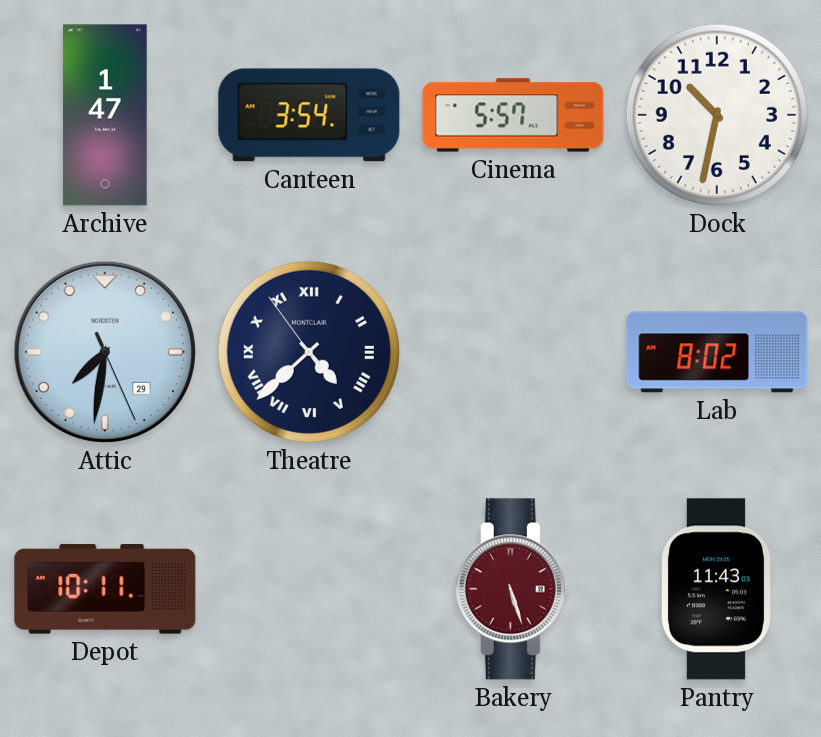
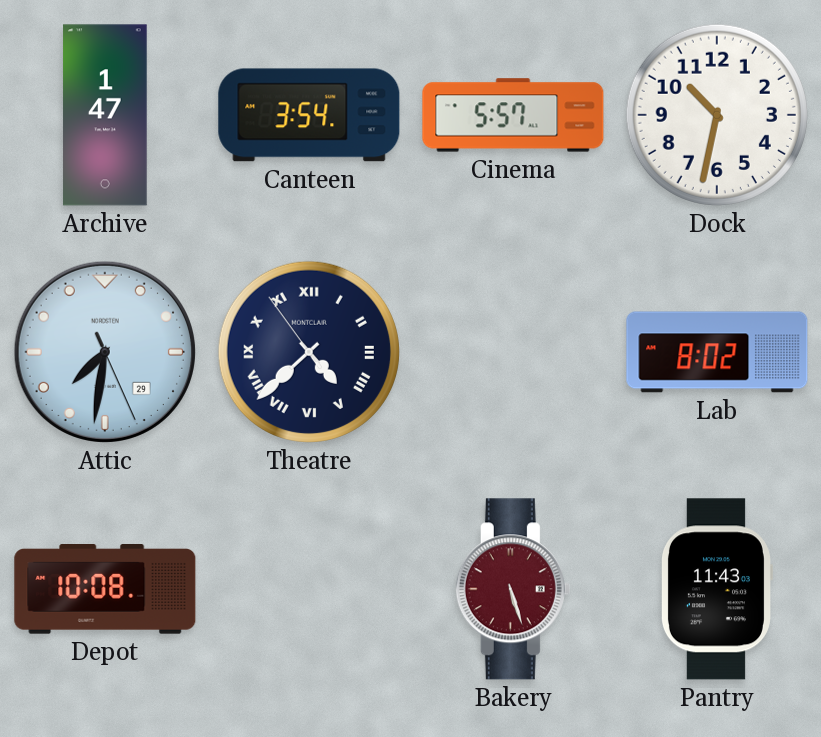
Depot: 10:11 -> 10:08 (105, 590)
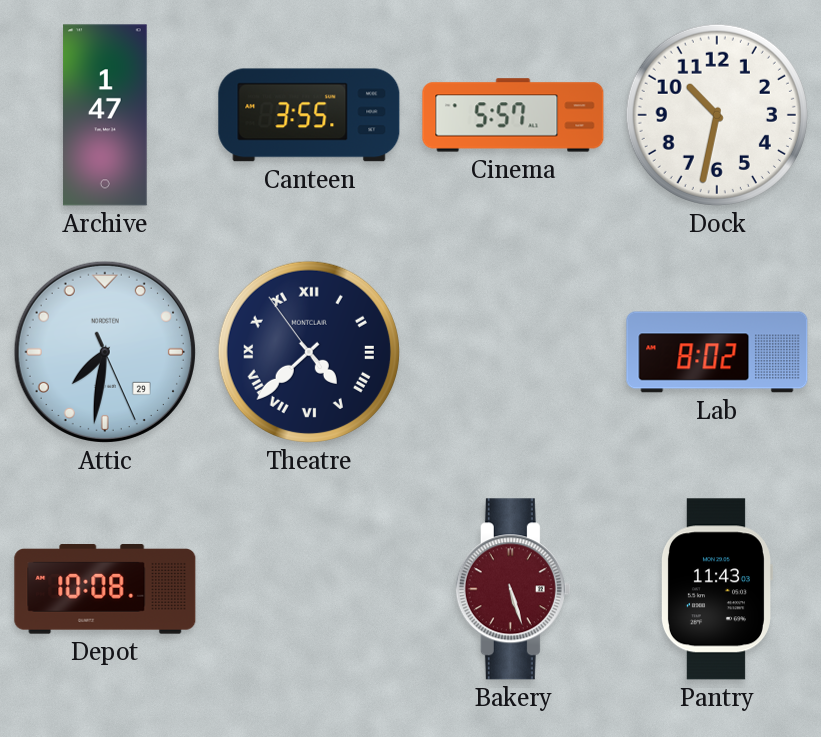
Canteen: 3:54 -> 3:55 (309, 115)
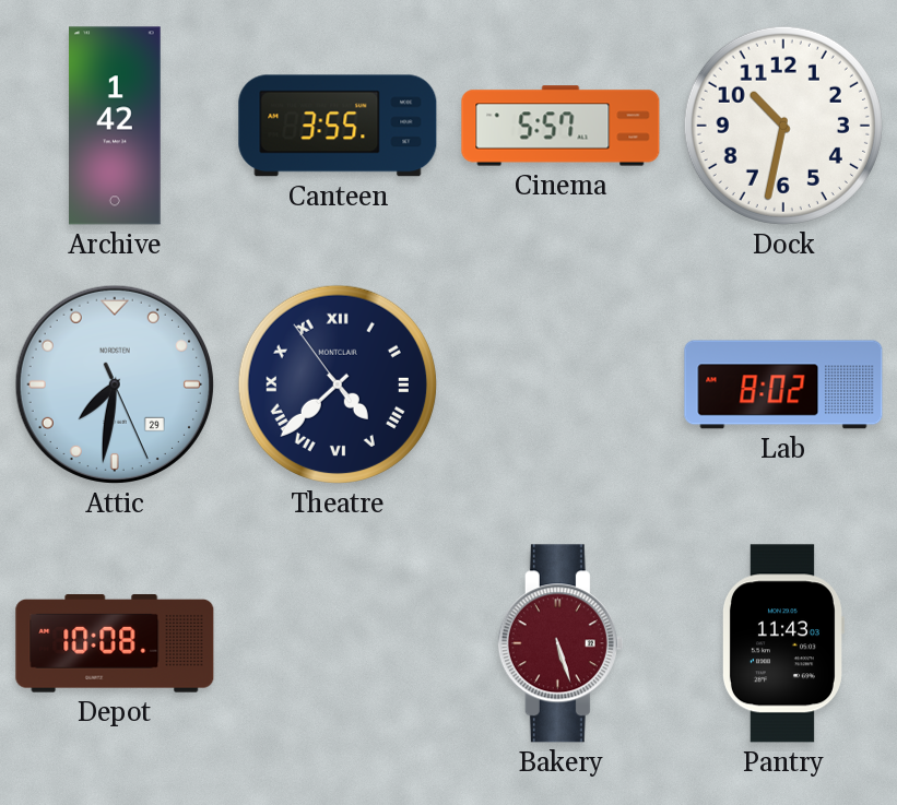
Archive: 1:47 -> 1:42 (115, 126)
